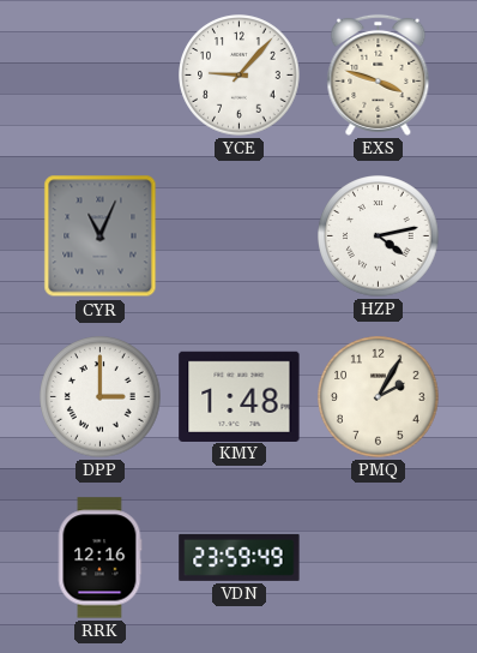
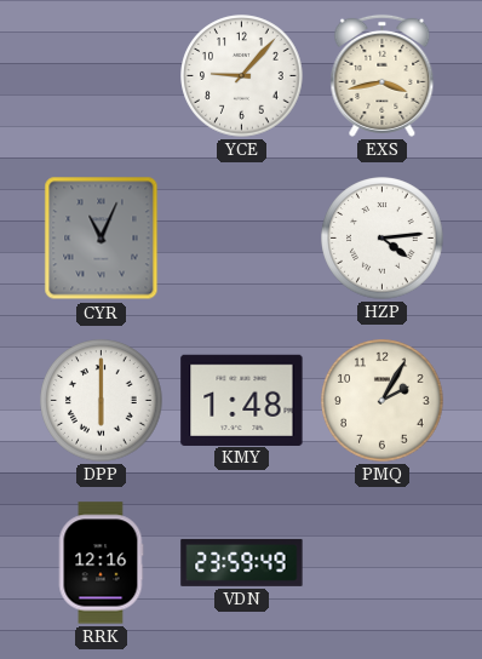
EXS: 3:48 -> 3:43 (383, 75)
HZP: 4:13 -> 4:14 (383, 239)
DPP: 3:00 -> 6:00 (102, 401)
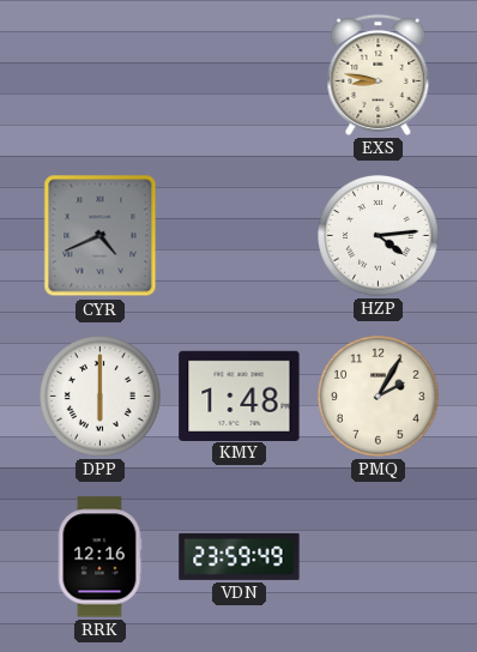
YCE: 9:07 -> none (242, 76)
EXS: 3:43 -> 8:47 (379, 74)
CYR: 11:04 -> 4:41 (101, 236)
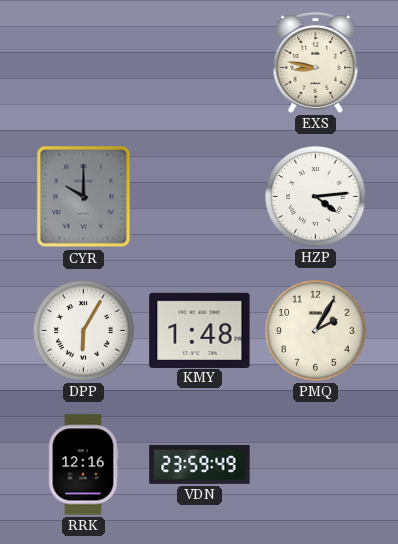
CYR: 4:41 -> 10:00 (84, 197)
DPP: 6:00 -> 6:05 (84, 331)
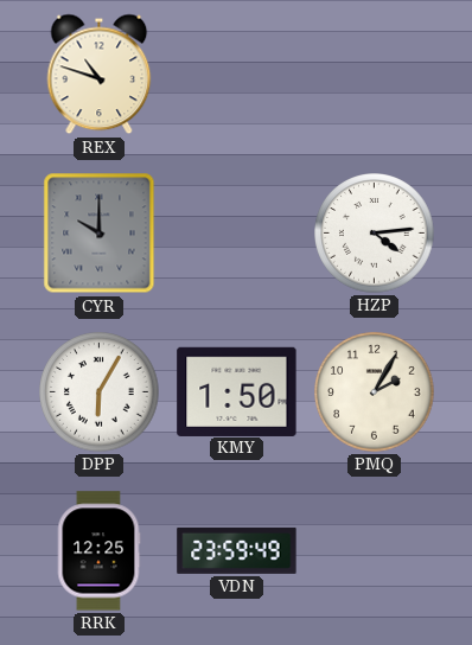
REX: none -> 10:48 (100, 75)
EXS: 8:47 -> none (316, 62)
KMY: 1:48 -> 1:50 (237, 391)
RRK: 12:16 -> 12:25 (98, 551)
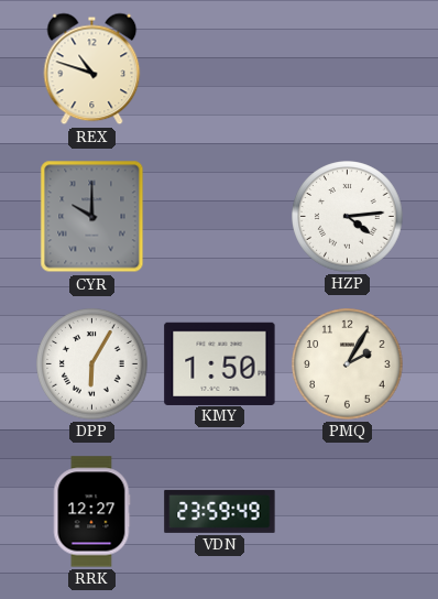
RRK: 12:25 -> 12:27 (91, 512)
